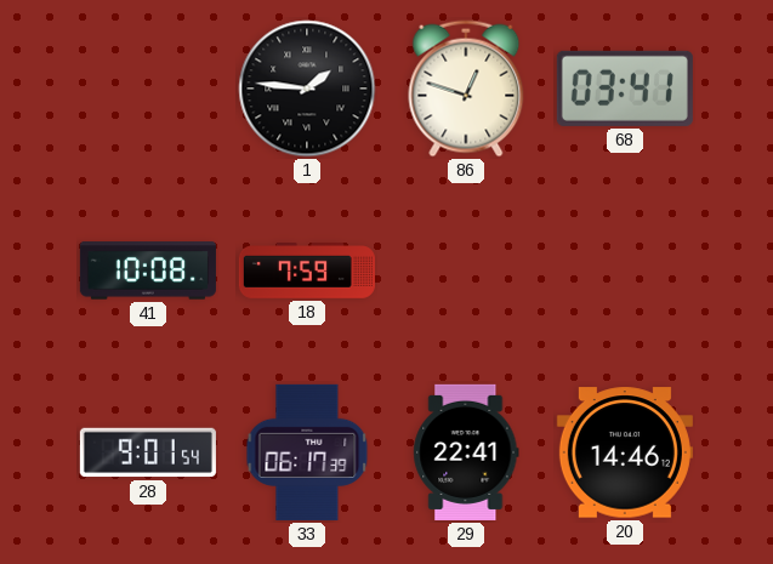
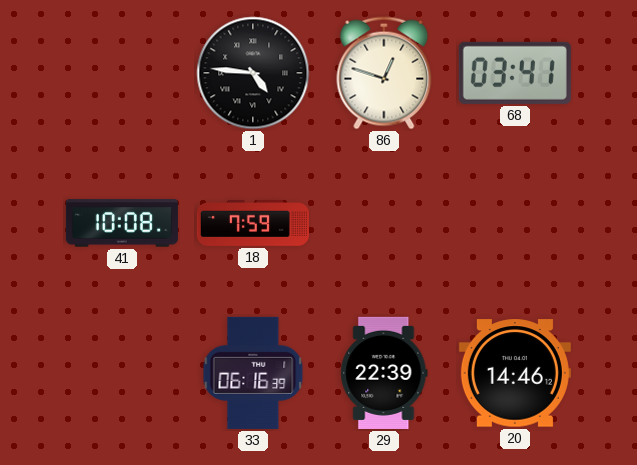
1: 1:46 -> 4:46 (253, 73)
28: 9:01 -> none (148, 452)
33: 06:17 -> 06:16 (253, 373)
29: 22:41 -> 22:39 (384, 373)
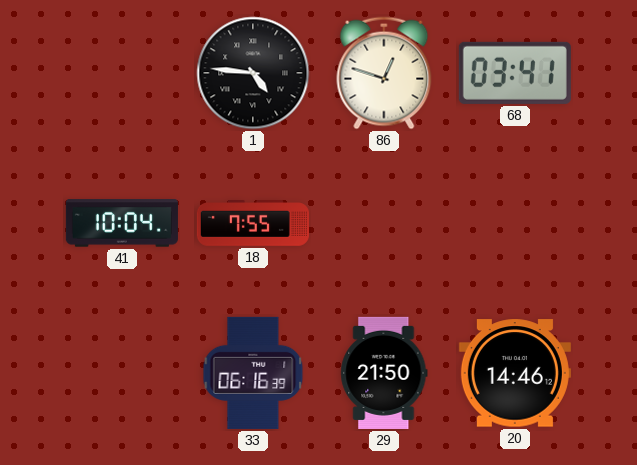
41: 10:08 -> 10:04 (122, 223)
18: 7:59 -> 7:55 (253, 224)
29: 22:39 -> 21:50 (384, 373)
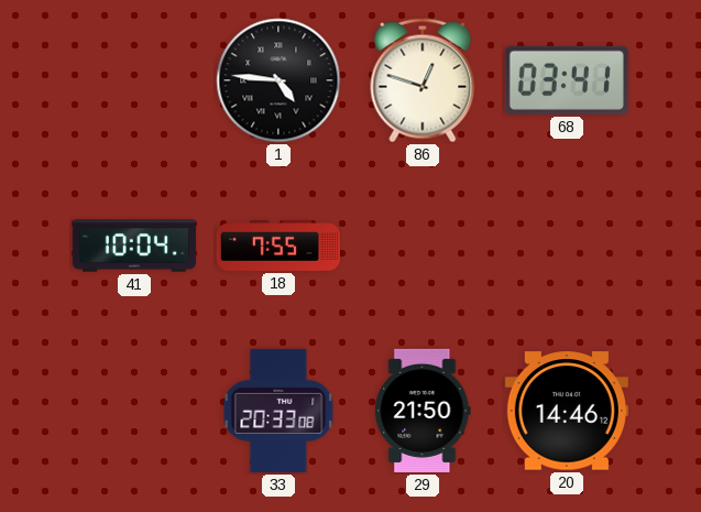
33: 06:16 -> 20:33 (278, 411)
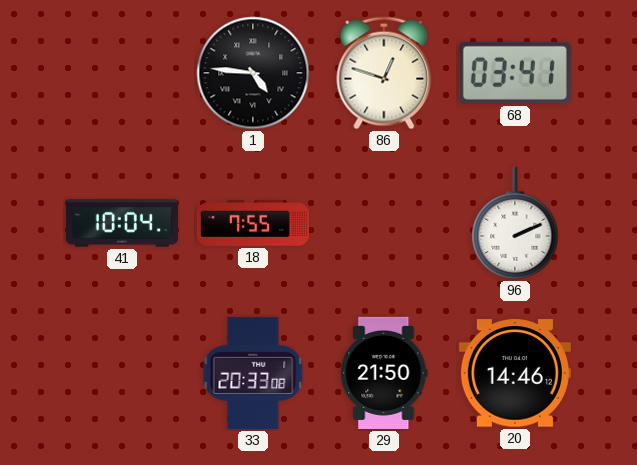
96: none -> 2:11 (515, 223)
